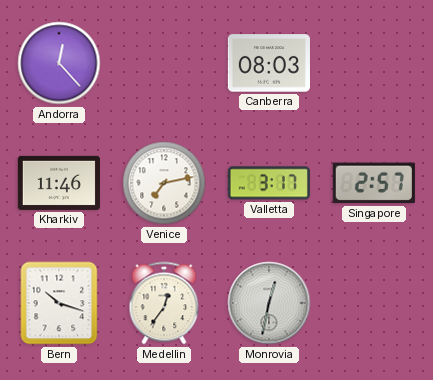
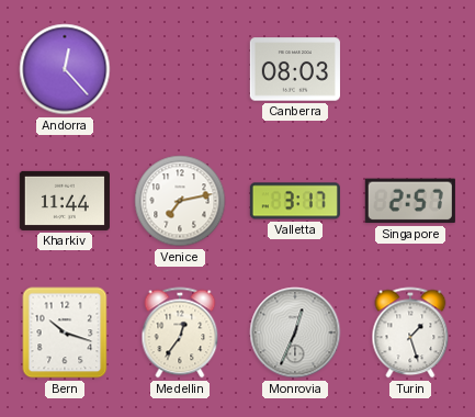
Kharkiv: 11:46 -> 11:44 (65, 201)
Monrovia: 12:32 -> 12:34 (295, 333)
Turin: none -> 1:27 (410, 333)
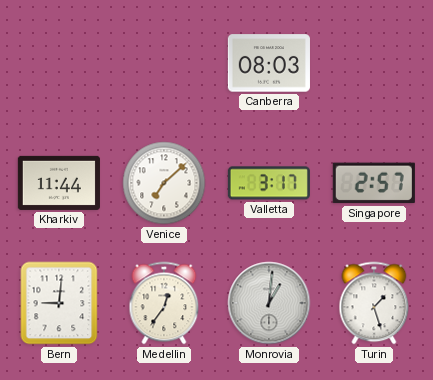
Andorra: 12:23 -> none (65, 69)
Venice: 7:13 -> 7:08 (164, 183)
Bern: 10:18 -> 9:01 (59, 303)
Monrovia: 12:34 -> 1:01 (269, 303)
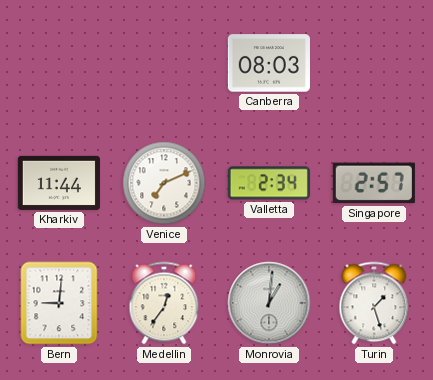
Venice: 7:08 -> 7:11 (164, 183)
Valletta: 3:17 -> 2:34 (269, 183)
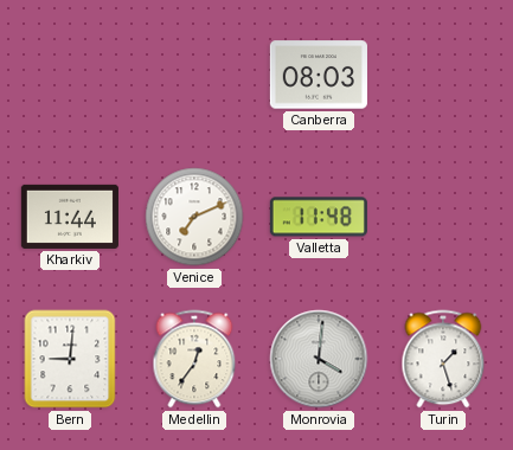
Valletta: 2:34 -> 11:48 (319, 217)
Singapore: 2:57 -> none (374, 183)
Monrovia: 1:01 -> 4:01 (319, 359)
